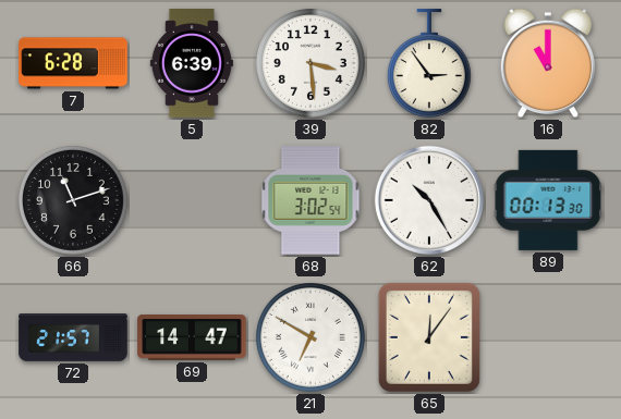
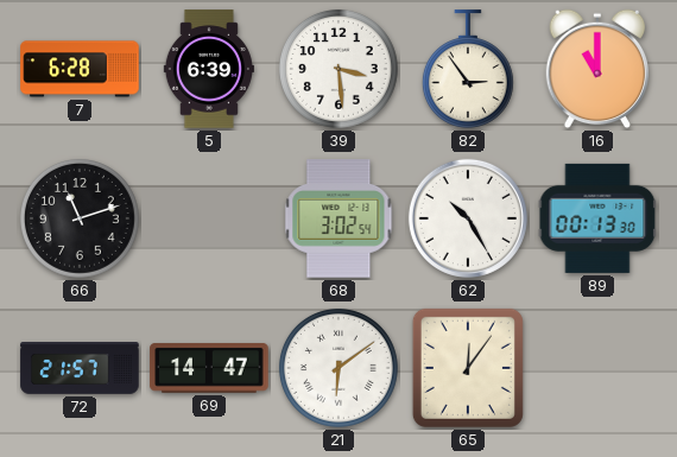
21: 6:50 -> 6:09 (338, 368)
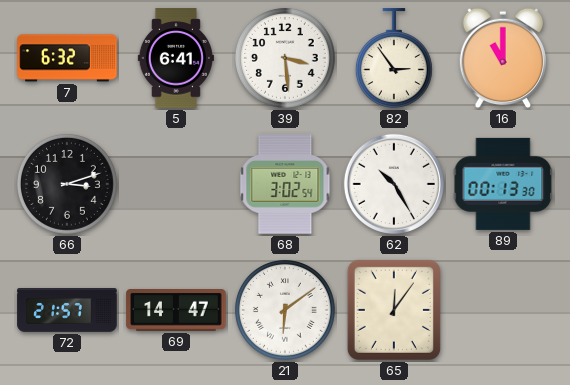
7: 6:28 -> 6:32 (67, 58)
5: 6:39 -> 6:41 (176, 58)
66: 11:12 -> 3:12 (67, 184)
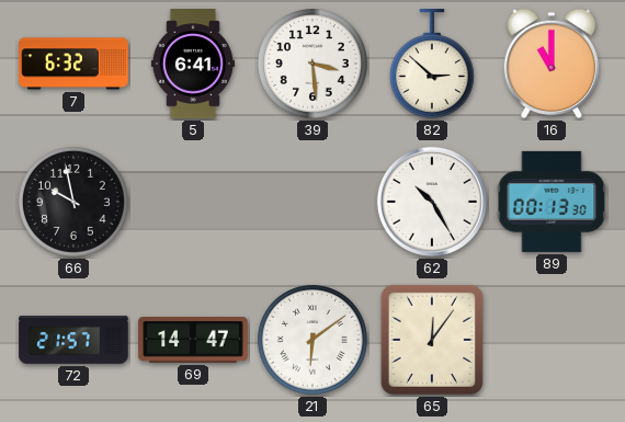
82: 2:54 -> 2:52 (432, 64)
66: 3:12 -> 9:58 (73, 202)
68: 3:02 -> none (285, 184)
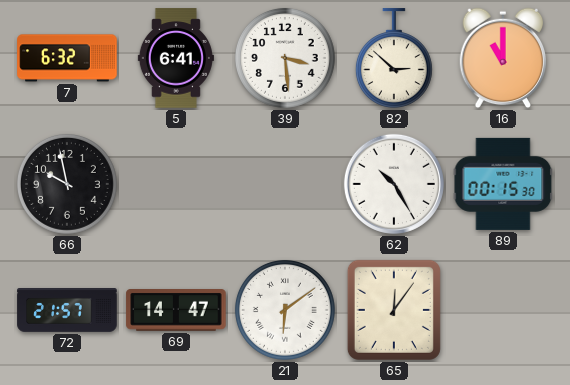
89: 00:13 -> 00:15 (503, 184)
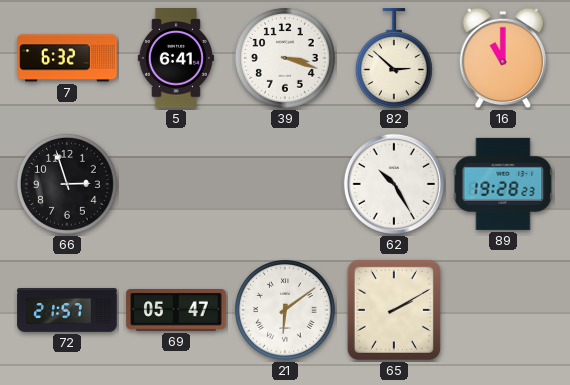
39: 3:29 -> 3:18 (285, 58)
66: 9:58 -> 2:57 (67, 184)
89: 00:15 -> 19:28 (503, 184)
69: 14:47 -> 05:47 (176, 311)
65: 12:06 -> 2:10 (394, 310)
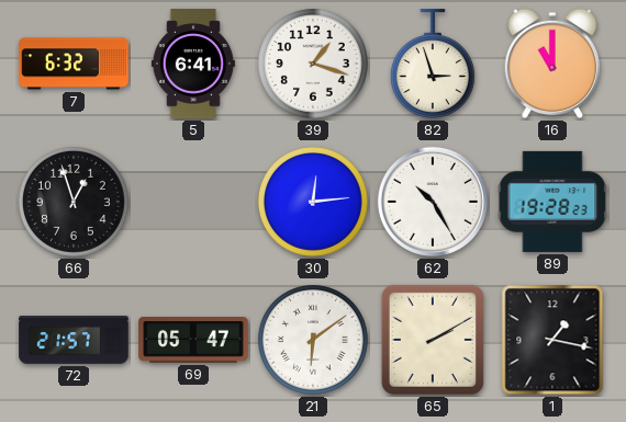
39: 3:18 -> 1:18 (313, 64)
82: 2:52 -> 2:57 (433, 64)
66: 2:57 -> 12:57 (74, 202)
30: none -> 12:14 (313, 202)
1: none -> 1:17 (552, 340)
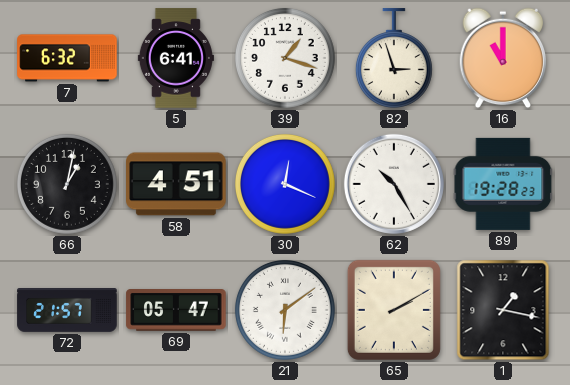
66: 12:57 -> 1:02 (67, 184)
58: none -> 4:51 (176, 184)
30: 12:14 -> 12:19 (285, 184)
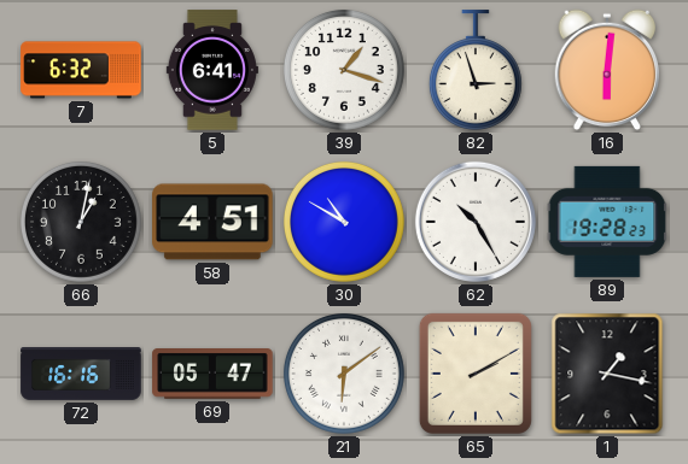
16: 11:00 -> 6:01 (607, 70)
30: 12:19 -> 10:50 (344, 222)
72: 21:57 -> 16:16 (81, 375)
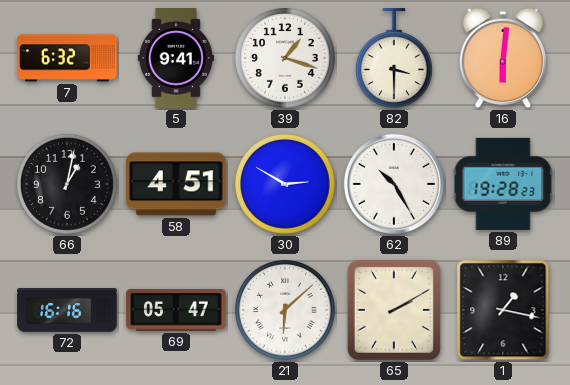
5: 6:41 -> 9:41 (176, 58)
82: 2:57 -> 3:30 (394, 58)
30: 10:50 -> 2:50 (285, 184)
21: 6:09 -> 6:08 (285, 310)
